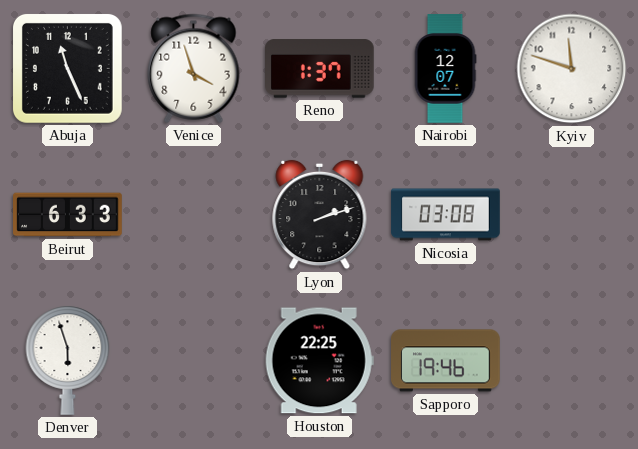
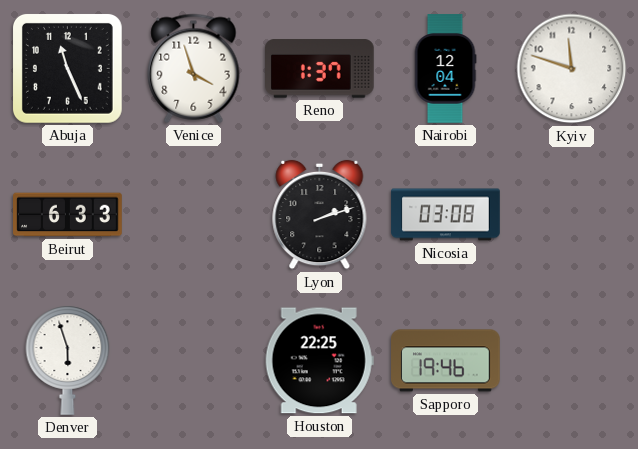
Nairobi: 12:07 -> 12:04 (445, 69)
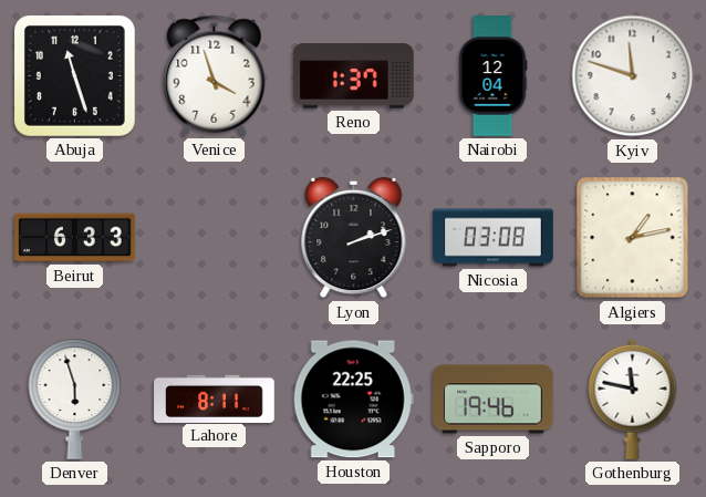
Abuja: 11:26 -> 11:27 (74, 75)
Algiers: none -> 1:13 (633, 238)
Lahore: none -> 8:11 (215, 398)
Gothenburg: none -> 11:47 (633, 398)
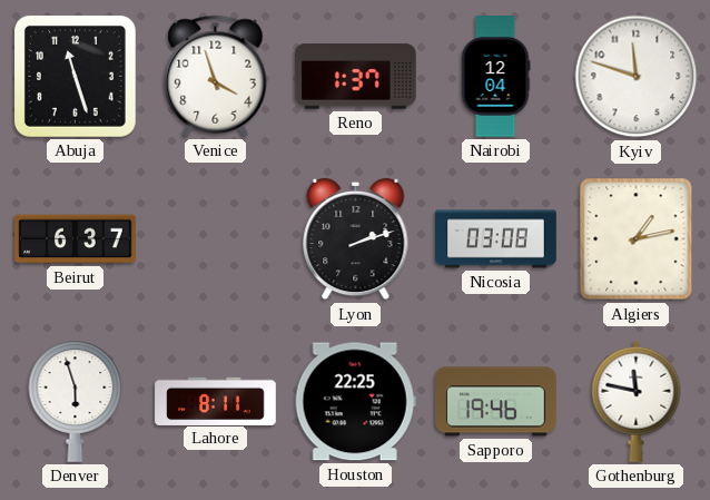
Beirut: 6:33 -> 6:37 (76, 239)
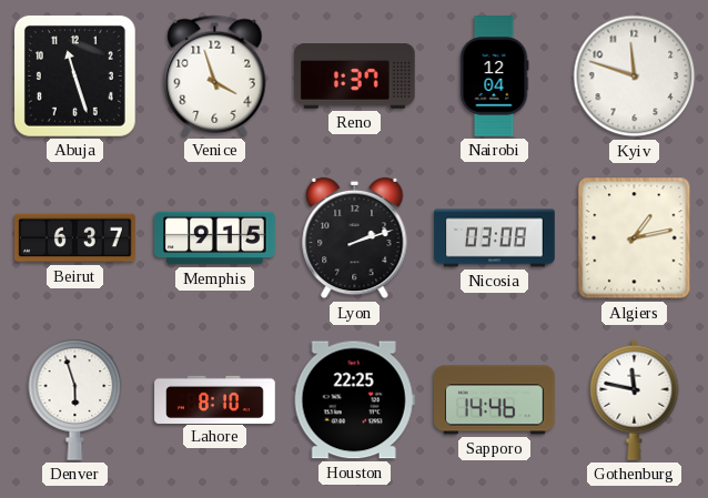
Memphis: none -> 9:15 (215, 238)
Lahore: 8:11 -> 8:10 (215, 399)
Sapporo: 19:46 -> 14:46 (495, 400)
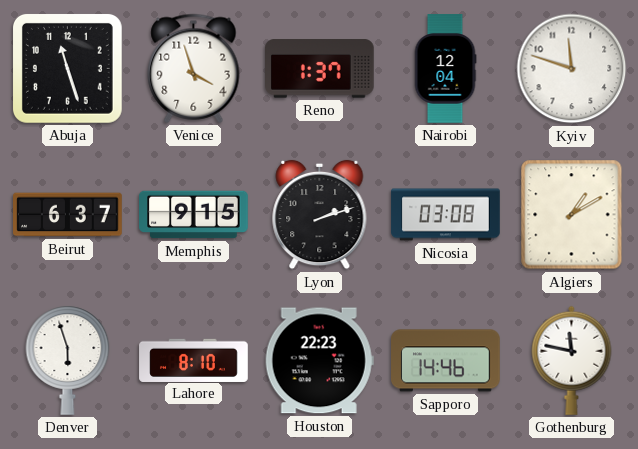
Algiers: 1:13 -> 1:10 (572, 215)
Houston: 22:25 -> 22:23 (319, 361)
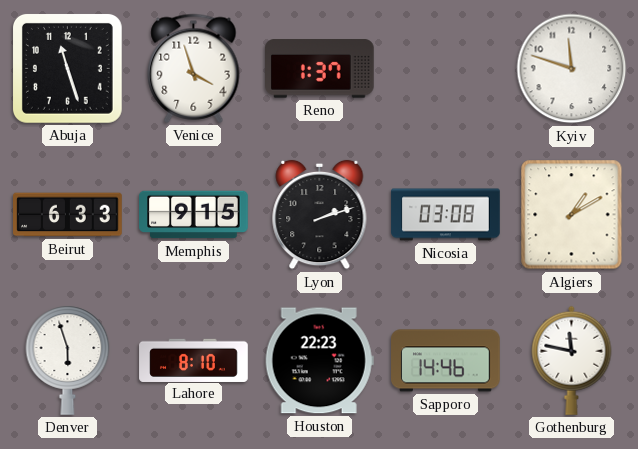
Nairobi: 12:04 -> none (445, 69)
Beirut: 6:37 -> 6:33 (68, 215)
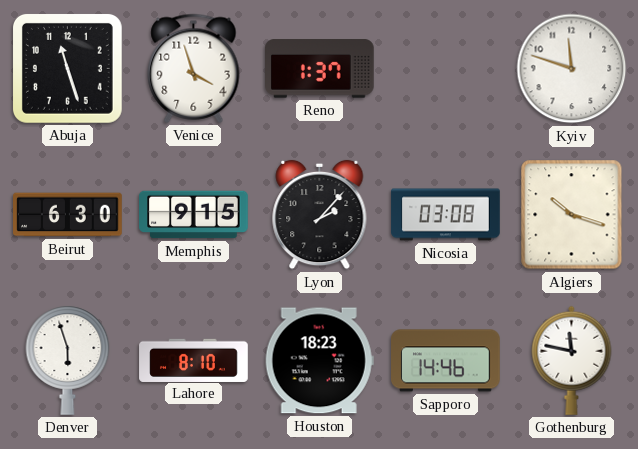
Beirut: 6:33 -> 6:30 (68, 215)
Lyon: 2:12 -> 2:07 (320, 215)
Algiers: 1:10 -> 10:18 (572, 215)
Houston: 22:23 -> 18:23 (319, 361)
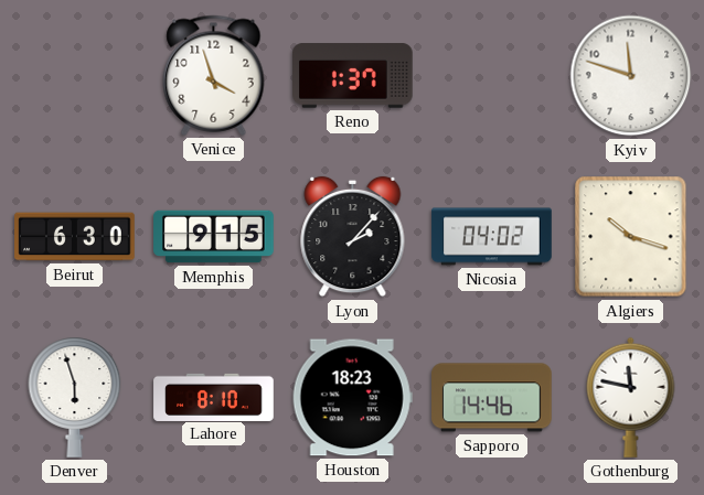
Abuja: 11:27 -> none (67, 68)
Nicosia: 03:08 -> 04:02 (492, 237)
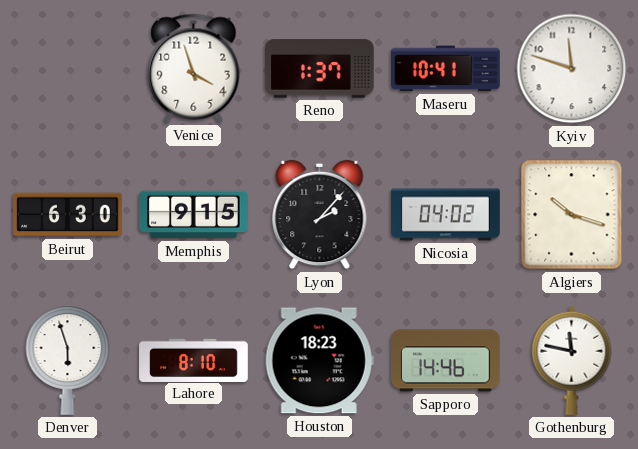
Maseru: none -> 10:41 (446, 69)
